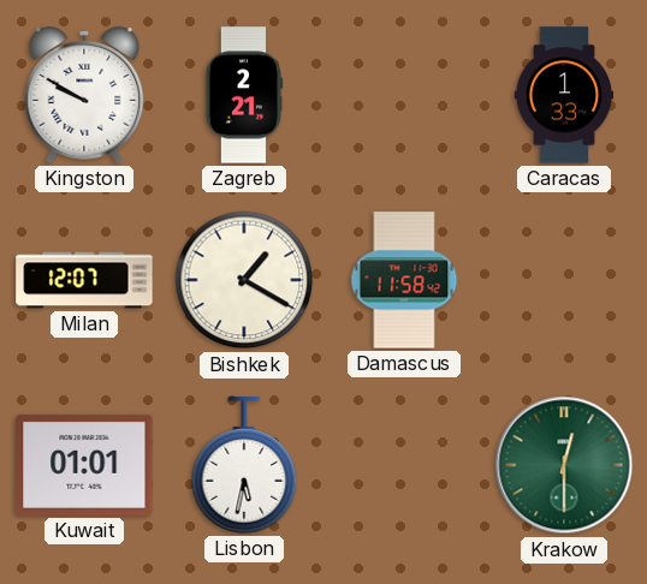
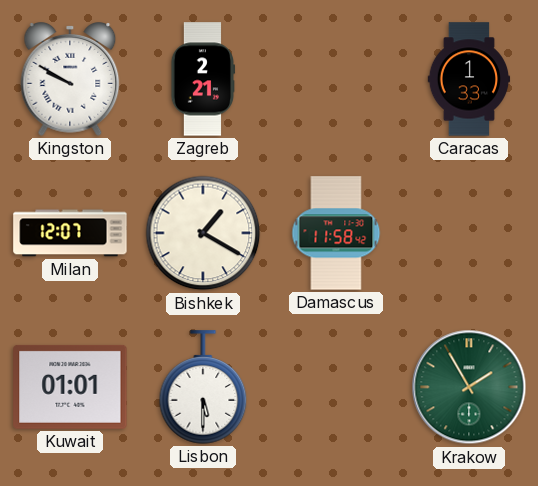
Lisbon: 5:32 -> 5:30 (203, 387)
Krakow: 12:30 -> 1:55 (469, 387)
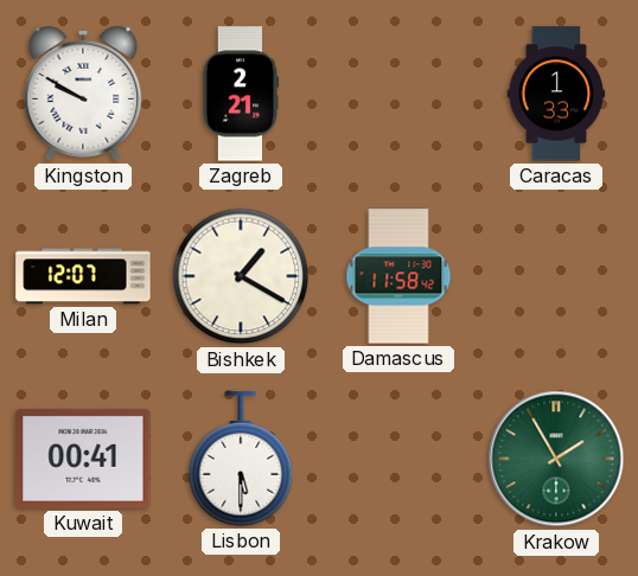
Kuwait: 01:01 -> 00:41 (83, 459)
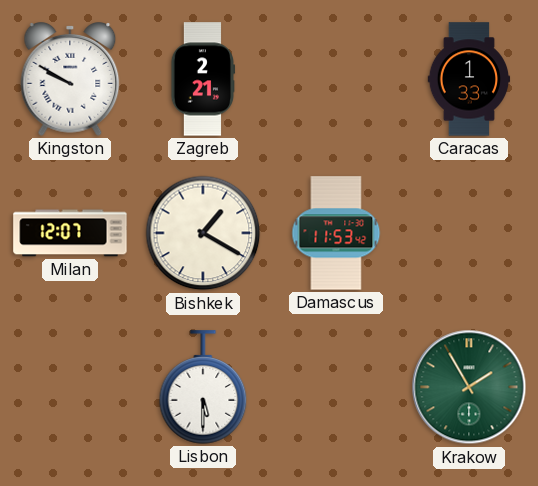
Damascus: 11:58 -> 11:53 (336, 233)
Kuwait: 00:41 -> none (83, 459)
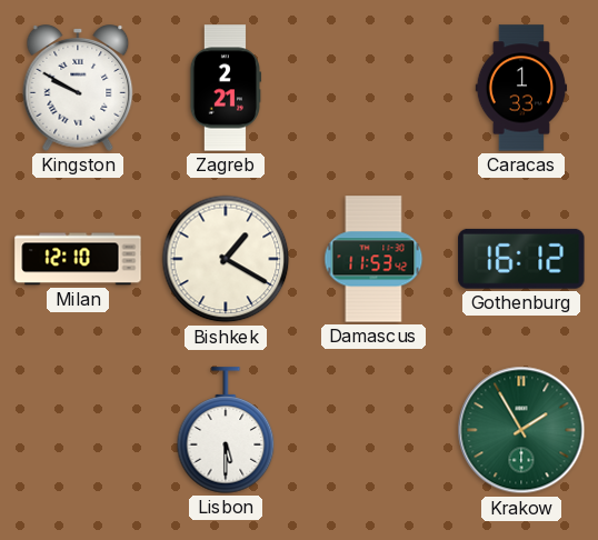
Milan: 12:07 -> 12:10 (78, 259)
Gothenburg: none -> 16:12 (521, 259)
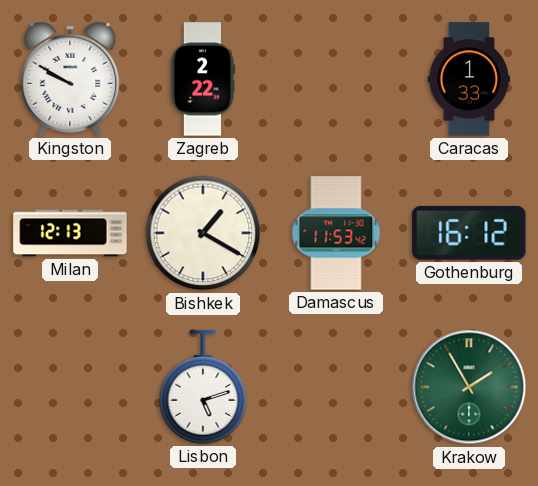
Zagreb: 2:21 -> 2:22 (203, 79)
Milan: 12:10 -> 12:13 (70, 233)
Lisbon: 5:30 -> 5:12 (203, 387)
